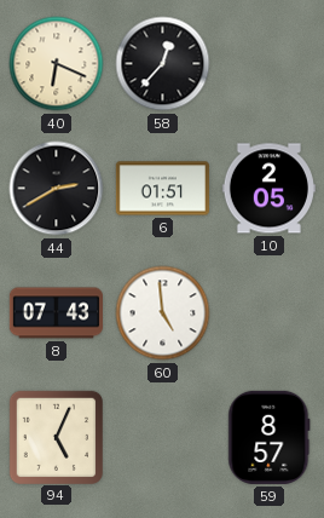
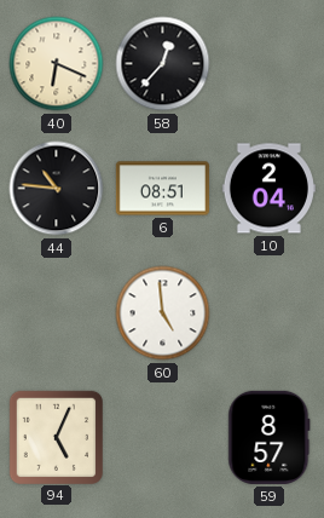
44: 2:40 -> 10:46 (57, 189)
6: 01:51 -> 08:51 (162, 189)
10: 2:05 -> 2:04 (268, 189)
8: 07:43 -> none (56, 313)
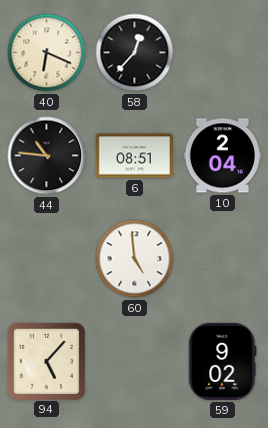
94: 5:04 -> 5:07 (46, 361)
59: 8:57 -> 9:02 (223, 361)
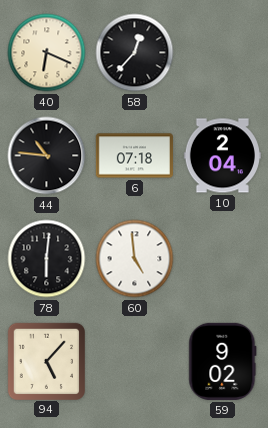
6: 08:51 -> 07:18 (134, 156)
78: none -> 6:01 (47, 259)
